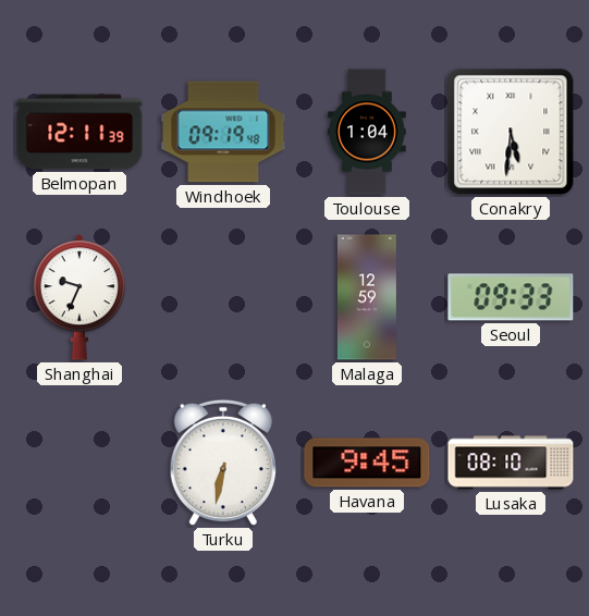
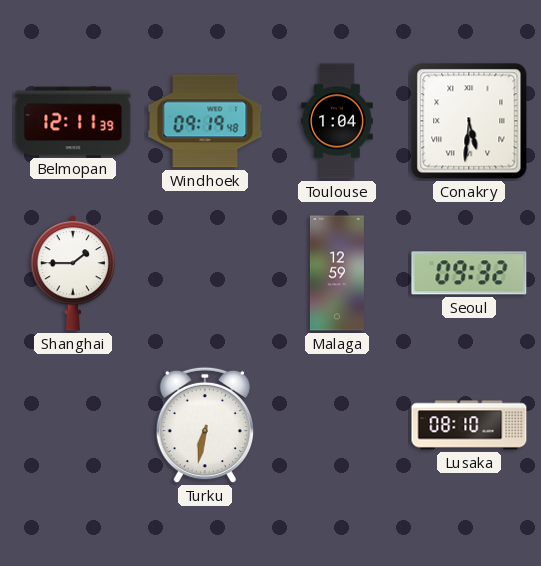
Shanghai: 9:34 -> 1:45 (72, 273)
Seoul: 09:33 -> 09:32 (469, 273)
Havana: 9:45 -> none (367, 463)
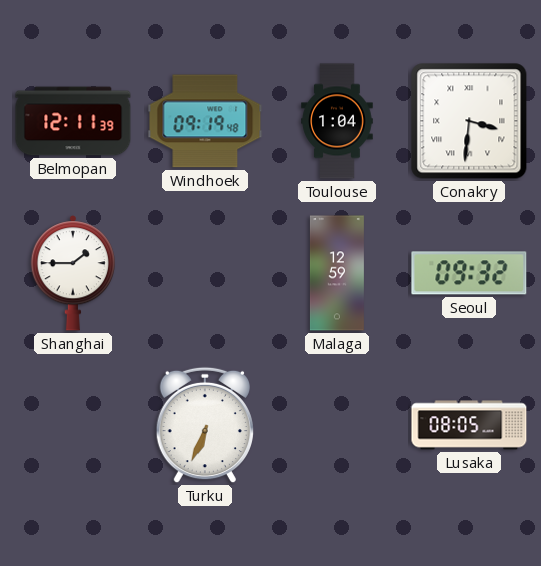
Conakry: 5:31 -> 3:31 (469, 121)
Turku: 6:32 -> 6:34 (204, 425)
Lusaka: 08:10 -> 08:05 (469, 425)
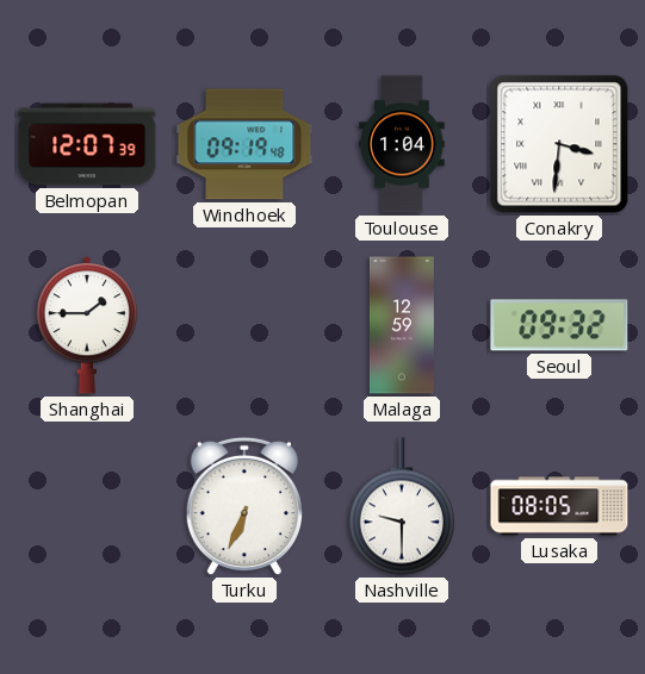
Belmopan: 12:11 -> 12:07 (87, 144)
Nashville: none -> 9:30 (402, 506)
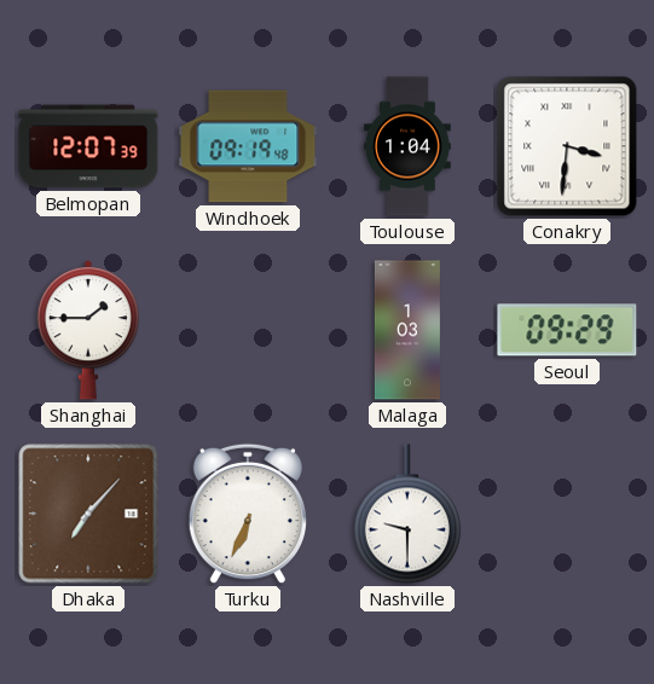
Malaga: 12:59 -> 1:03 (407, 330)
Seoul: 09:32 -> 09:29 (567, 330)
Dhaka: none -> 7:07 (88, 514)
Lusaka: 08:05 -> none (559, 506)
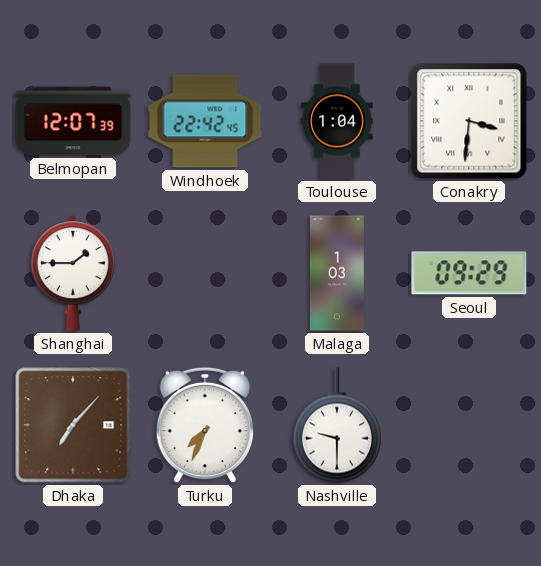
Windhoek: 09:19 -> 22:42 (205, 121)
Turku: 6:34 -> 7:34 (204, 425)
